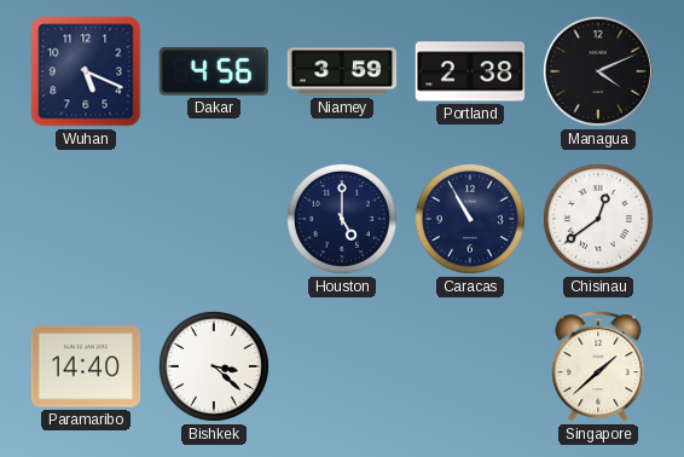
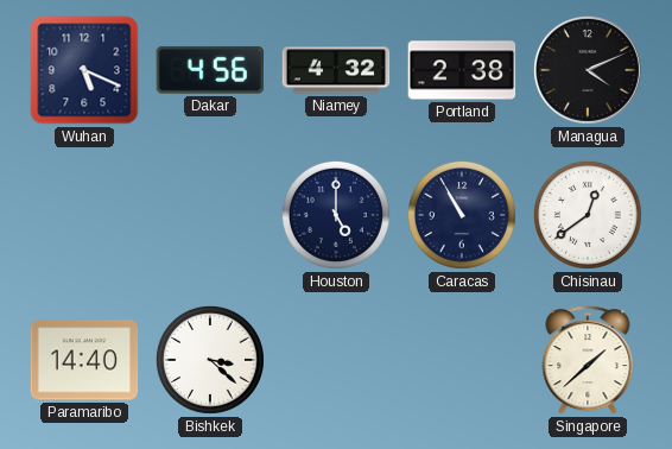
Niamey: 3:59 -> 4:32 (336, 70)
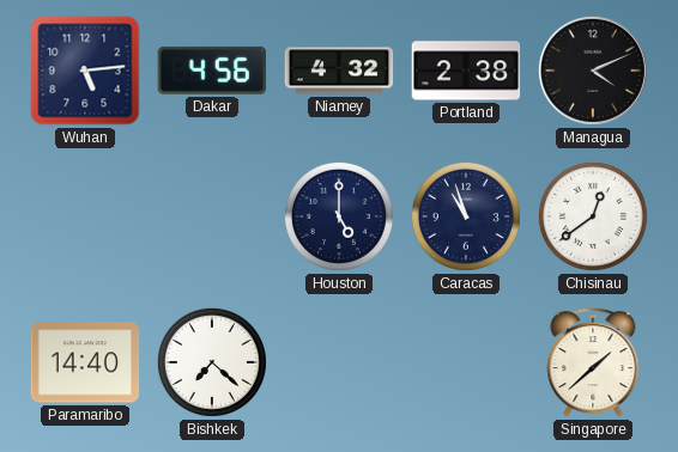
Wuhan: 5:19 -> 5:14 (85, 71)
Caracas: 10:55 -> 10:57 (466, 216)
Bishkek: 3:22 -> 7:22 (212, 362)
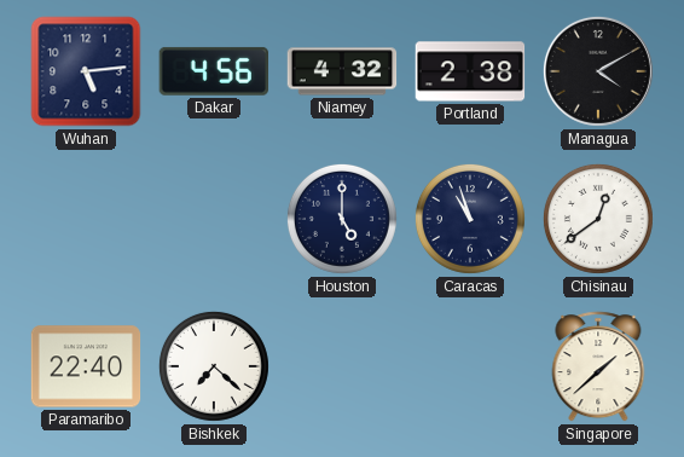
Managua: 4:11 -> 4:10 (598, 71)
Paramaribo: 14:40 -> 22:40 (86, 366)
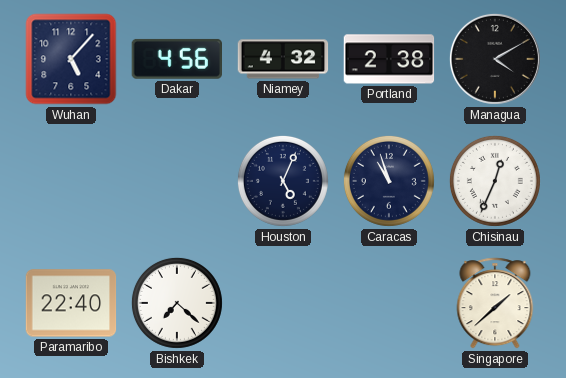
Wuhan: 5:14 -> 5:07 (71, 59)
Houston: 5:00 -> 5:04 (283, 181)
Chisinau: 12:39 -> 12:34 (495, 181)
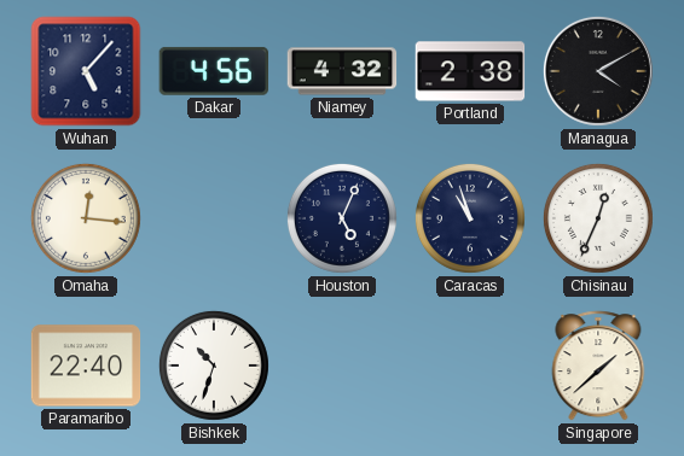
Omaha: none -> 12:16 (86, 218)
Bishkek: 7:22 -> 10:33 (214, 366)
